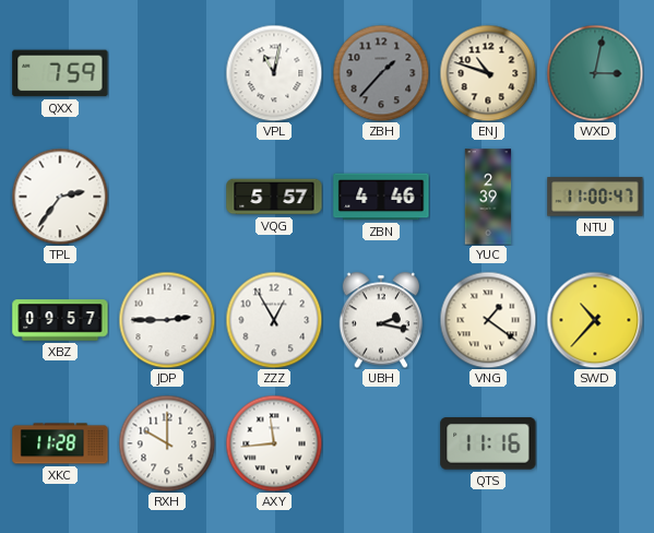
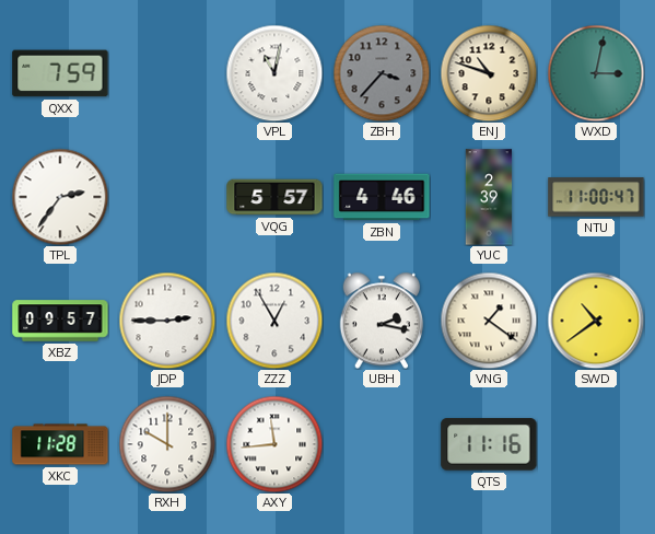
ZBH: 1:37 -> 3:37 (382, 73)
SWD: 10:37 -> 10:39 (596, 321)
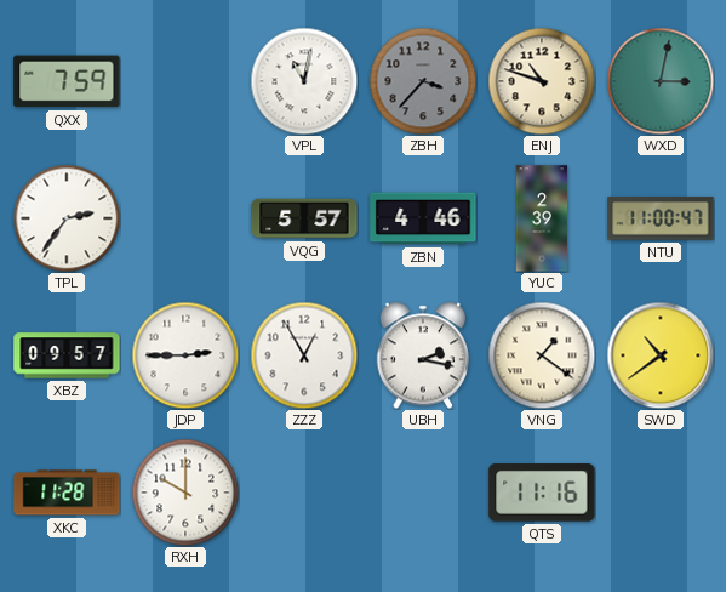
AXY: 11:44 -> none (274, 444)
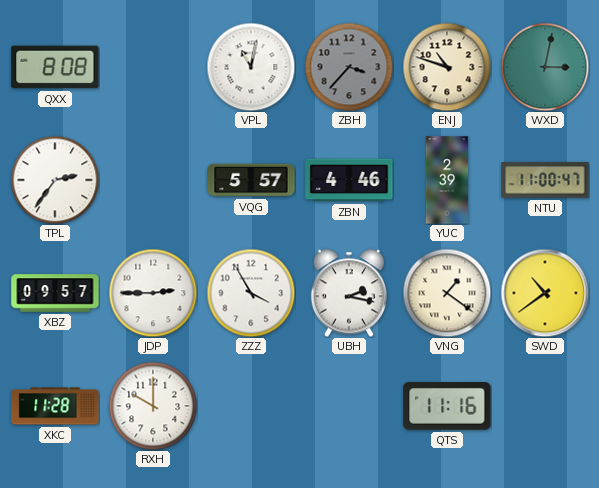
QXX: 7:59 -> 8:08 (55, 67)
ZZZ: 12:55 -> 3:55 (251, 293)
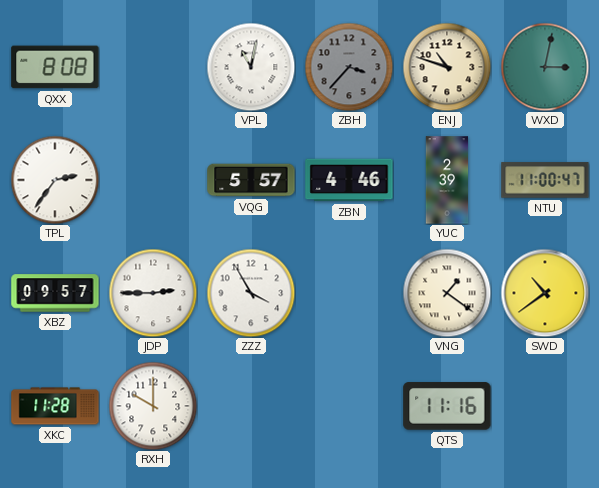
UBH: 2:17 -> none (349, 293)
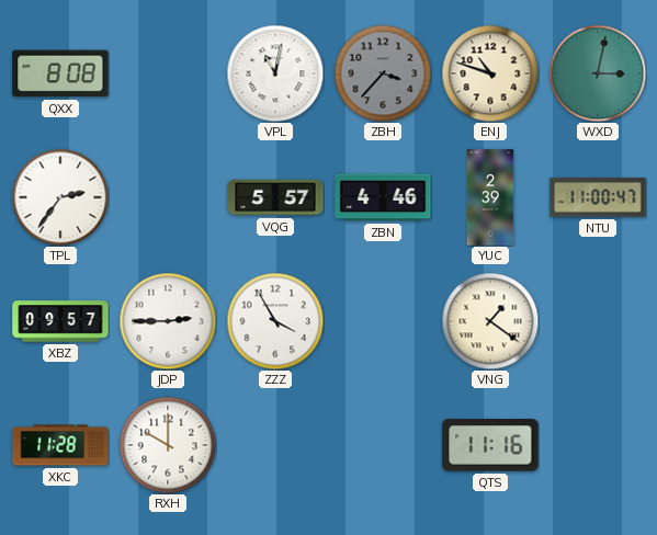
SWD: 10:39 -> none (545, 293)
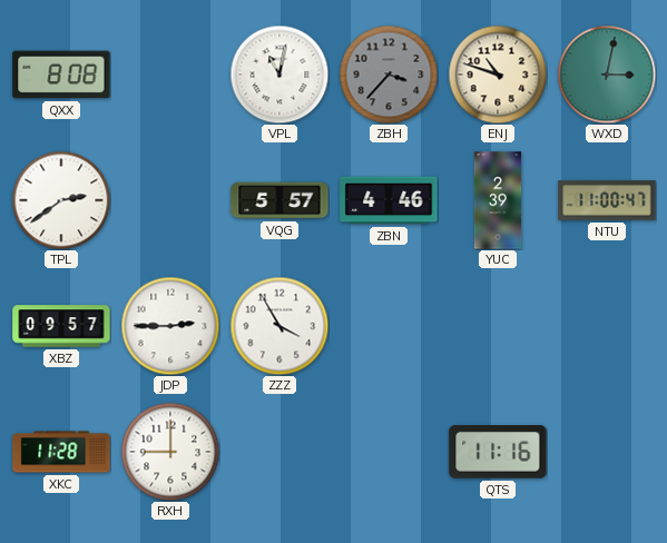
TPL: 2:36 -> 2:39 (61, 200)
VNG: 1:21 -> none (490, 321)
RXH: 10:00 -> 9:00 (170, 452)
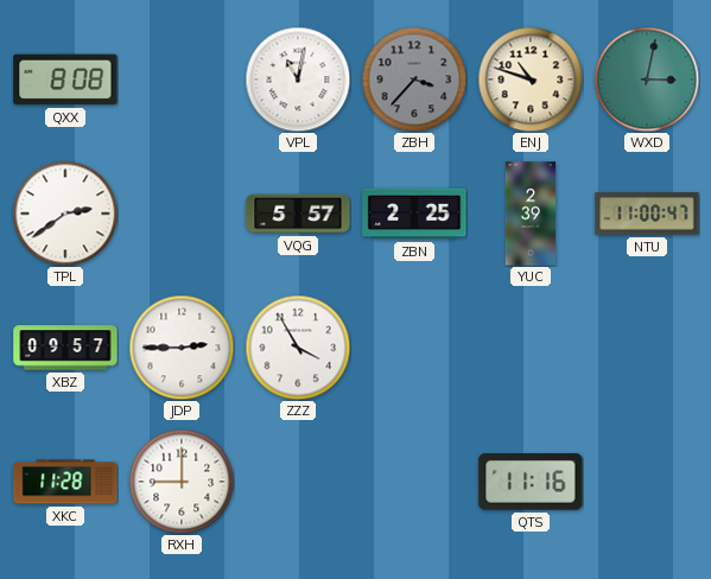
ZBN: 4:46 -> 2:25 (414, 214)
